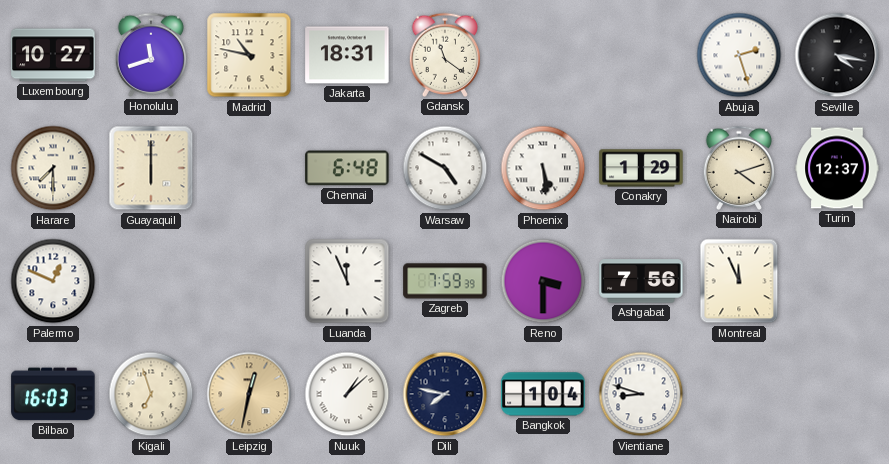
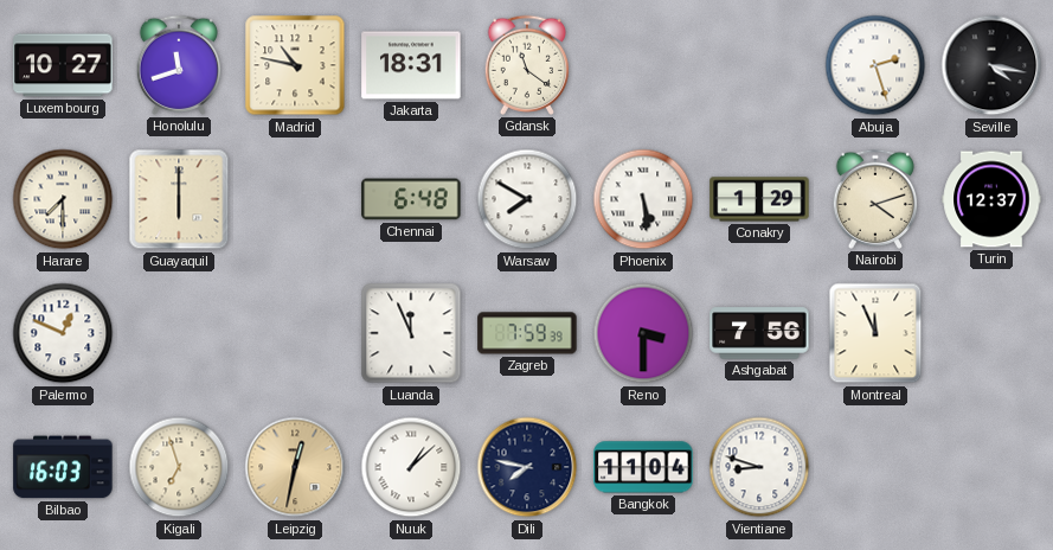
Warsaw: 4:50 -> 7:50 (527, 199)
Bangkok: 1:04 -> 11:04 (643, 467)
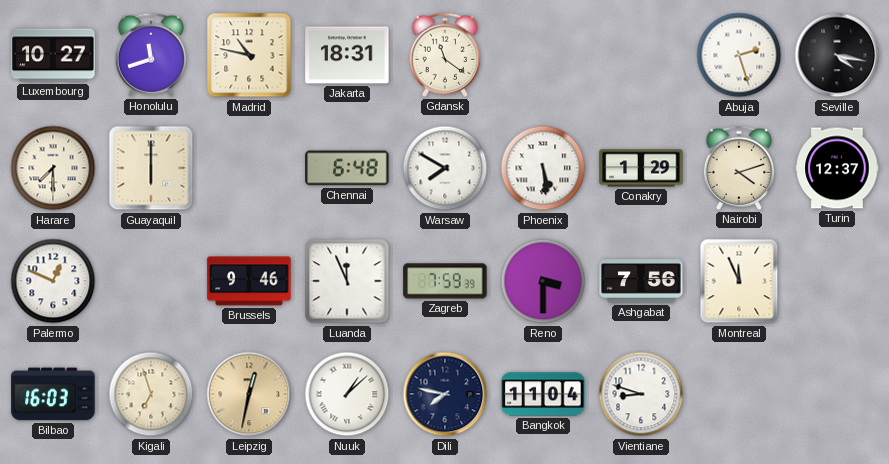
Brussels: none -> 9:46 (249, 281)
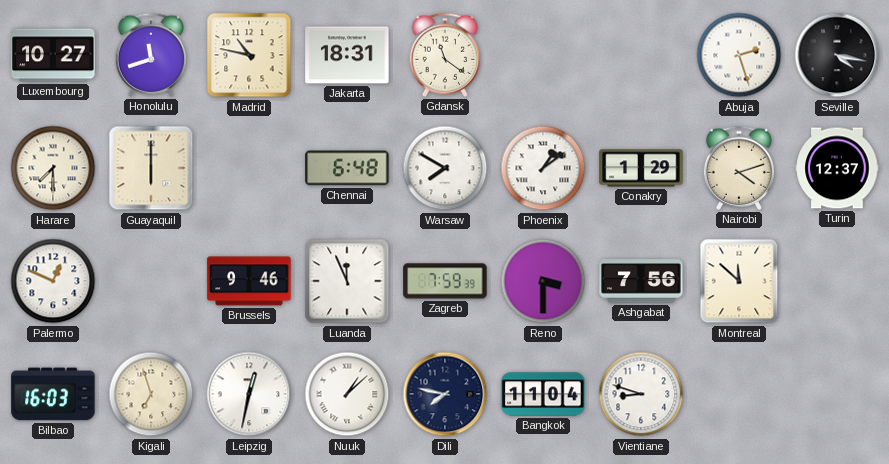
Phoenix: 5:29 -> 1:09 (543, 168)
Montreal: 11:56 -> 11:52 (739, 281)
Leipzig dial: champagne -> white (249, 394)
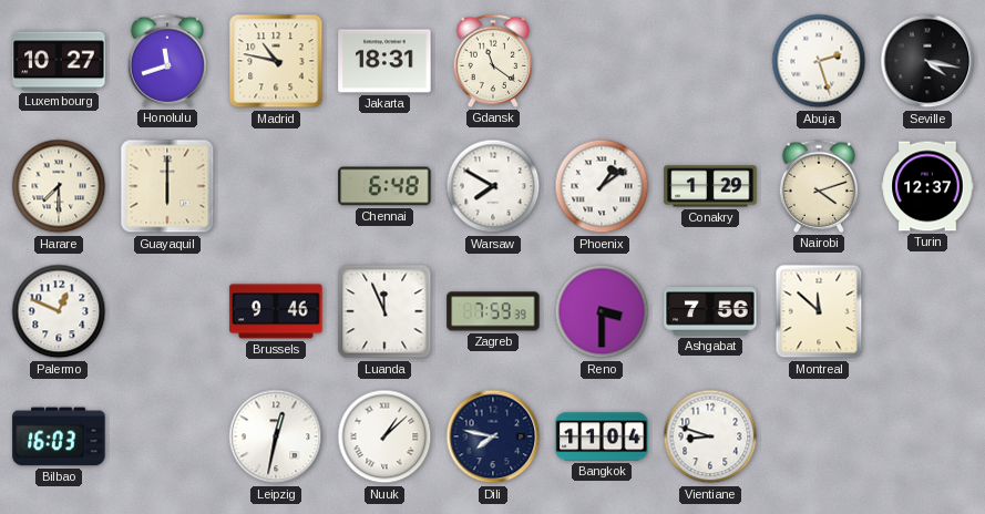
Kigali: 6:57 -> none (151, 394)
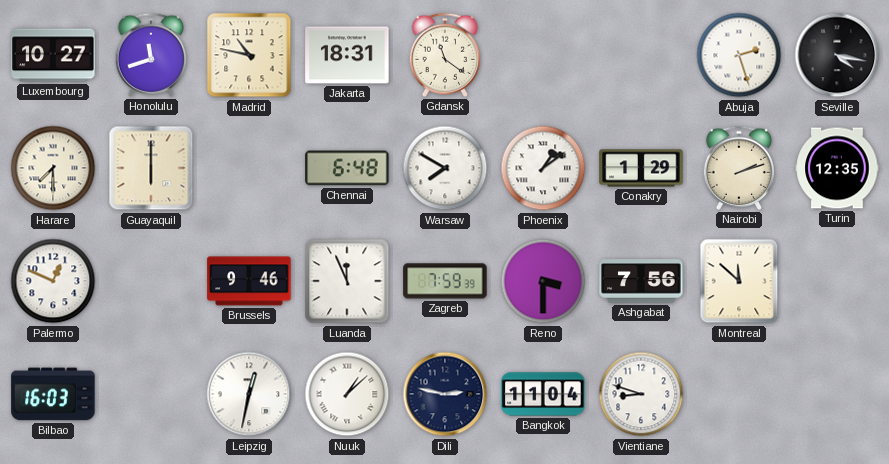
Nairobi: 4:12 -> 2:12 (739, 168)
Turin: 12:37 -> 12:35 (837, 168)
Dili: 7:47 -> 2:47 (445, 394)
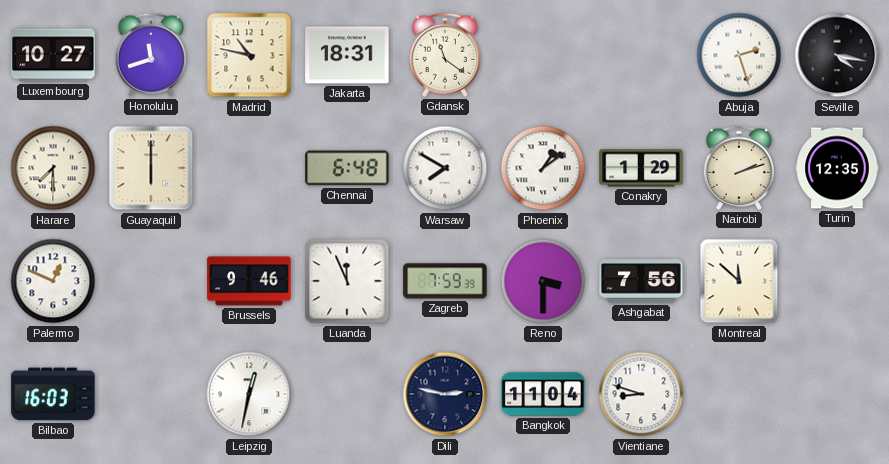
Nuuk: 1:08 -> none (347, 394)
